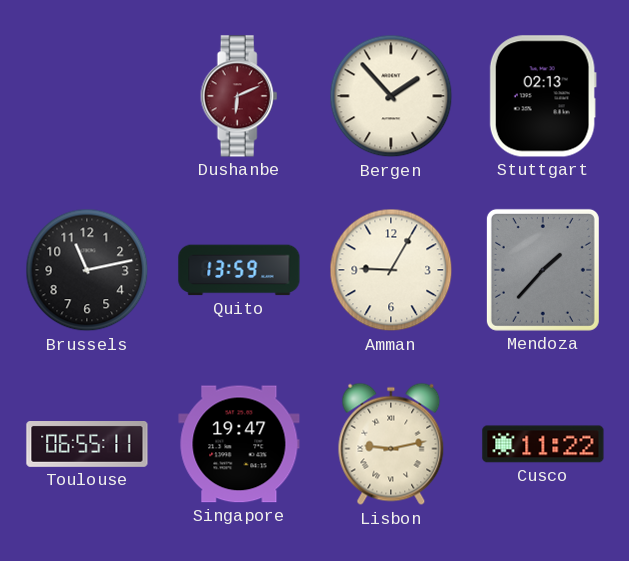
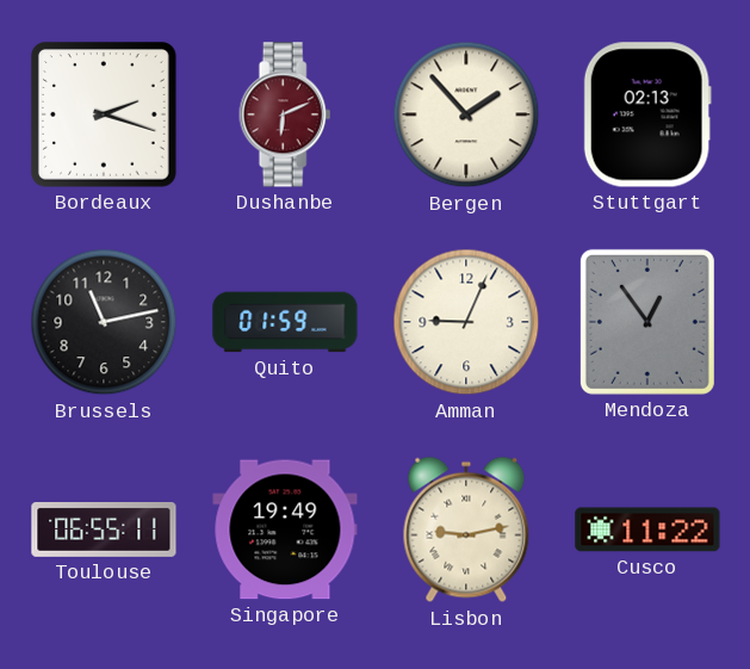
Bordeaux: none -> 2:18 (104, 114)
Quito: 13:59 -> 01:59 (285, 322)
Amman: 9:05 -> 9:04 (466, 322)
Mendoza: 1:37 -> 12:54 (647, 322)
Singapore: 19:47 -> 19:49 (285, 529)
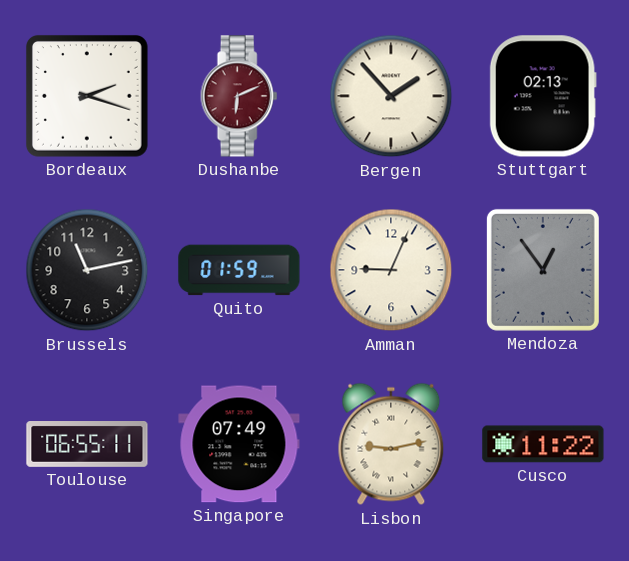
Singapore: 19:49 -> 07:49 (239, 444)
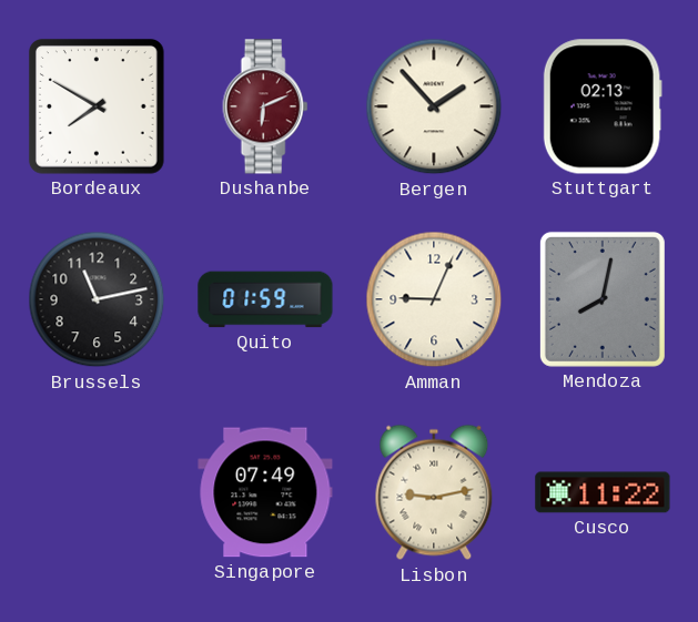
Bordeaux: 2:18 -> 7:50 (97, 106)
Mendoza: 12:54 -> 8:02 (603, 299)
Toulouse: 06:55 -> none (87, 445)
